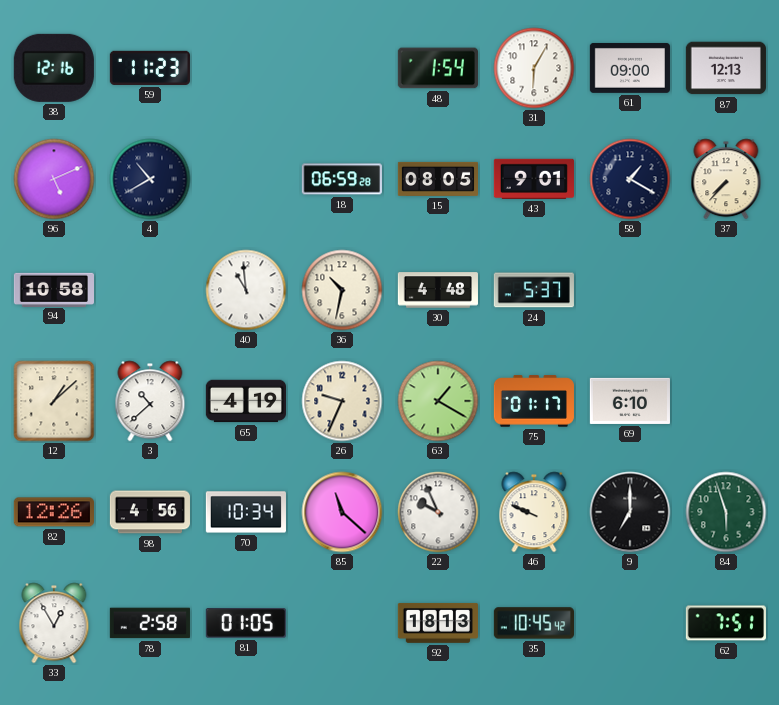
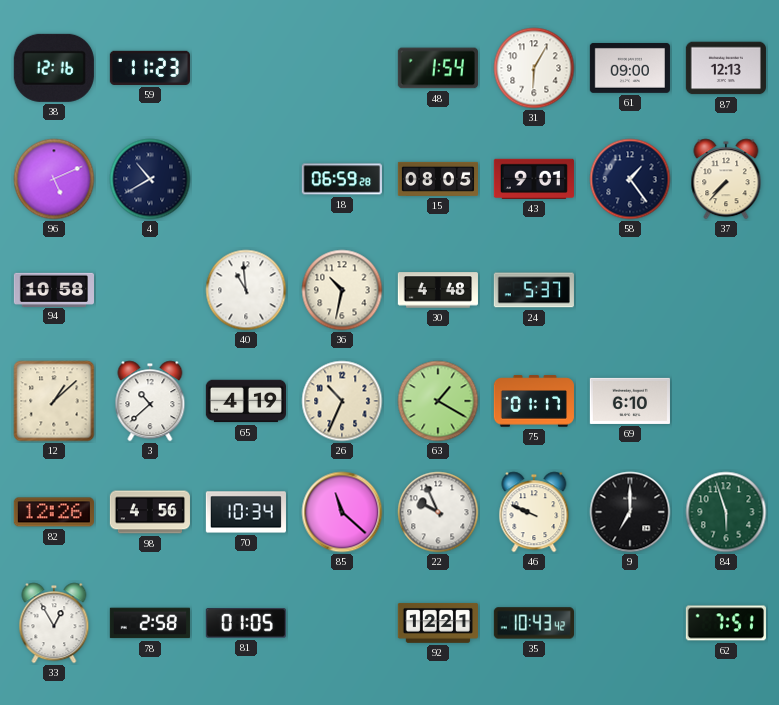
58: 1:20 -> 1:24 (630, 179)
26: 9:34 -> 10:34 (342, 401)
92: 18:13 -> 12:21 (438, 623)
35: 10:45 -> 10:43 (533, 623)
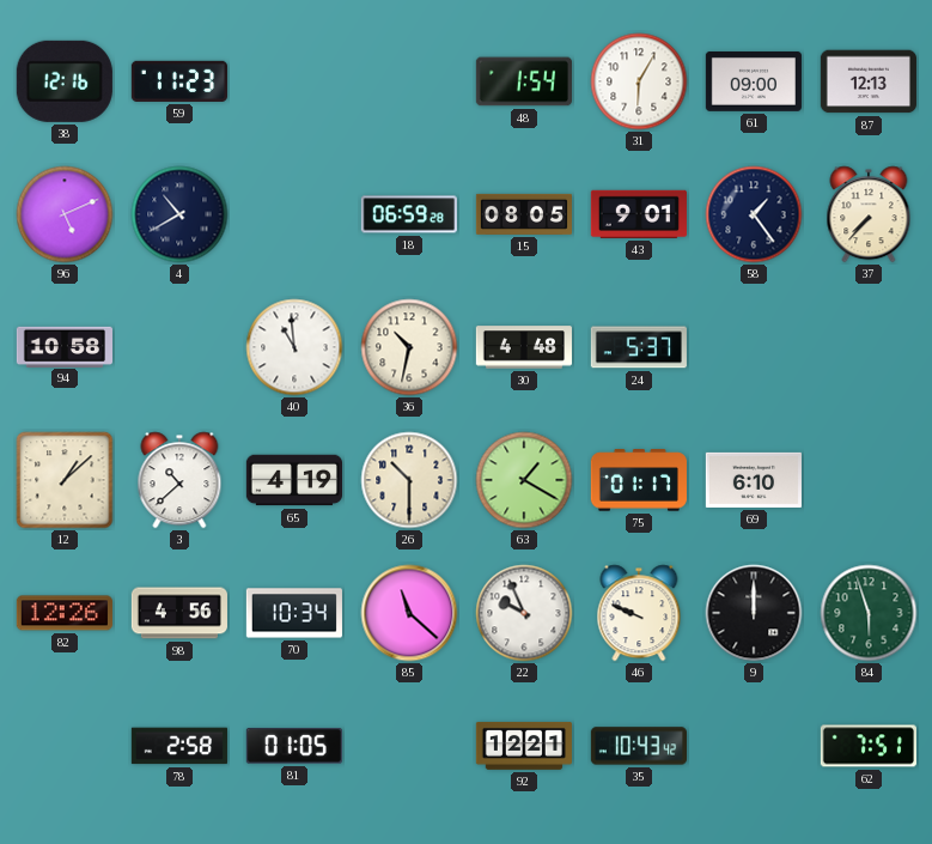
26: 10:34 -> 10:30 (409, 480)
9: 7:00 -> 12:00 (754, 613)
33: 12:55 -> none (54, 623)
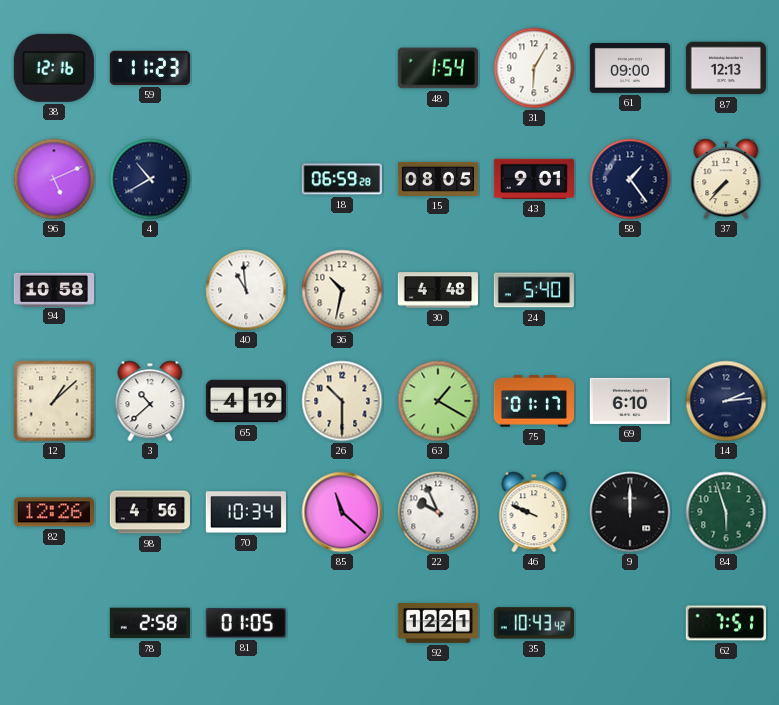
24: 5:37 -> 5:40 (534, 290)
14: none -> 2:14 (726, 401)
